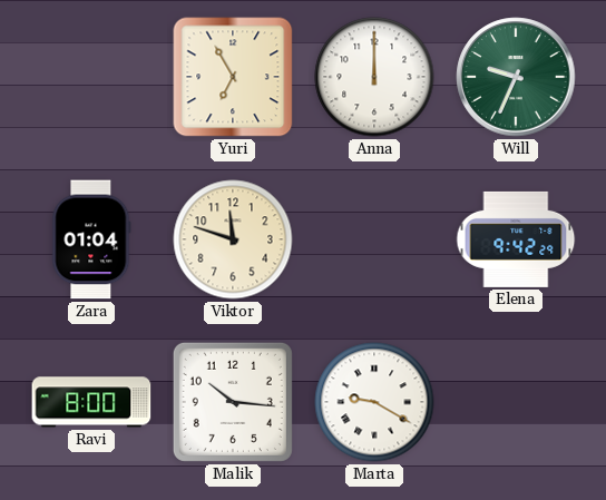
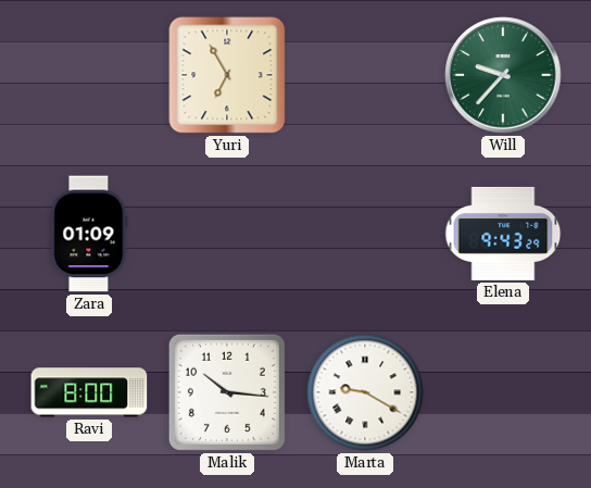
Anna: 12:00 -> none (374, 77)
Will: 9:34 -> 9:37 (503, 75)
Zara: 01:04 -> 01:09 (89, 234)
Viktor: 11:48 -> none (233, 239)
Elena: 9:42 -> 9:43 (503, 234)
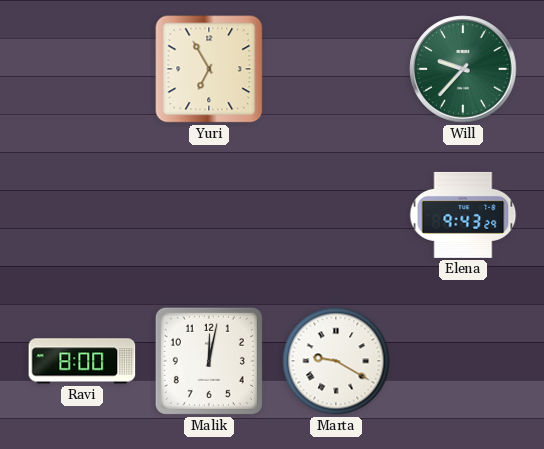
Zara: 01:09 -> none (89, 234)
Malik: 10:16 -> 12:02 (209, 361)
